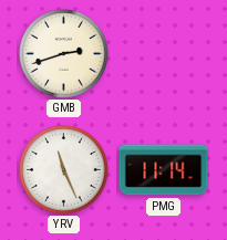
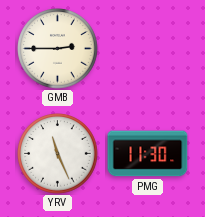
GMB: 2:42 -> 2:45 (58, 49)
PMG: 11:14 -> 11:30 (148, 154)
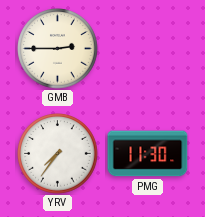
YRV: 11:26 -> 7:36 (58, 154)
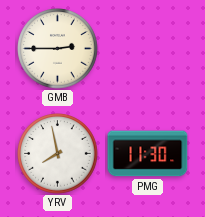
YRV: 7:36 -> 7:58 (58, 154)
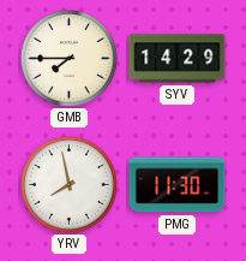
GMB: 2:45 -> 7:45 (70, 59)
SYV: none -> 14:29 (178, 59)
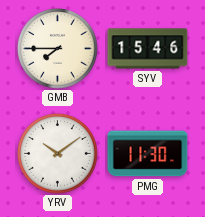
SYV: 14:29 -> 15:46 (148, 49)
YRV: 7:58 -> 10:09 (58, 154)
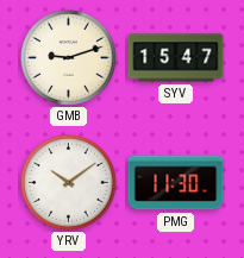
GMB: 7:45 -> 9:12 (69, 58)
SYV: 15:46 -> 15:47 (176, 58)
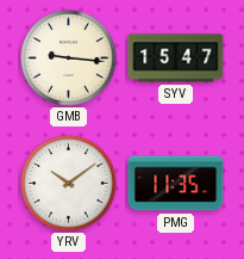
GMB: 9:12 -> 9:16 (69, 58)
PMG: 11:30 -> 11:35 (176, 184)
